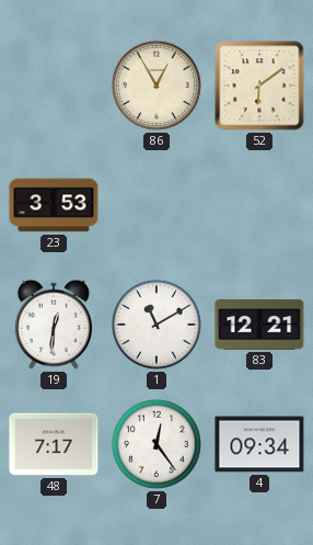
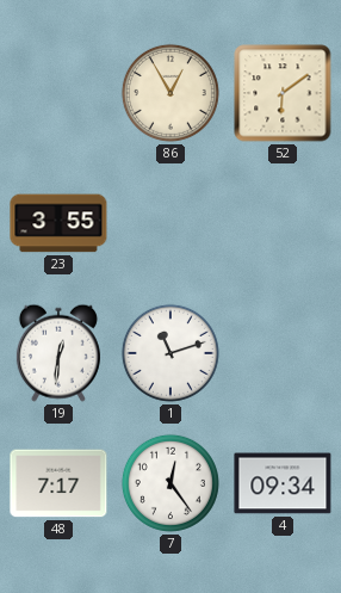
23: 3:53 -> 3:55 (58, 223)
1: 11:10 -> 11:12 (170, 353)
83: 12:21 -> none (259, 325)
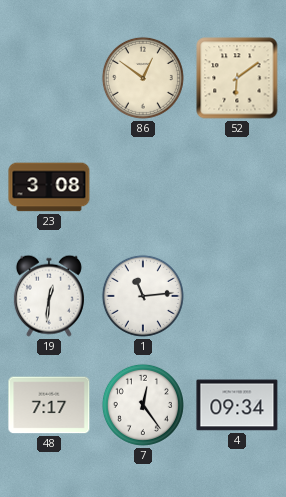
86: 12:55 -> 12:51 (143, 78)
23: 3:55 -> 3:08 (49, 187)
1: 11:12 -> 11:14 (143, 296)
